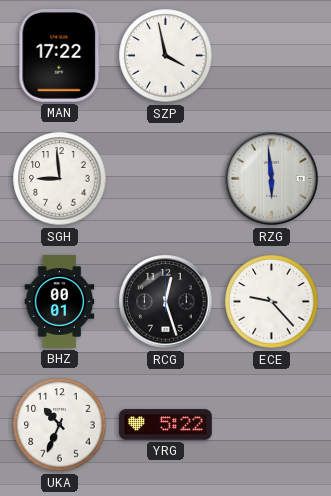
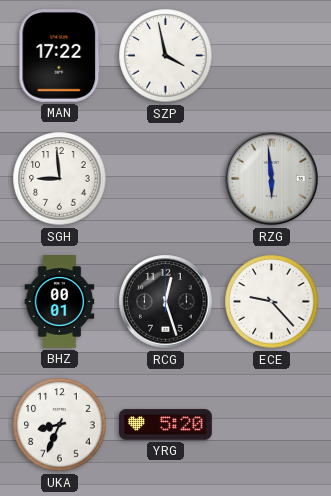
UKA: 10:34 -> 8:34 (60, 425)
YRG: 5:22 -> 5:20 (166, 425)
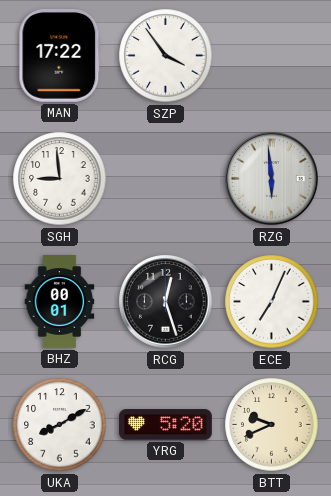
SZP: 3:58 -> 3:54 (166, 56)
ECE: 9:23 -> 7:04 (272, 302)
UKA: 8:34 -> 8:10 (60, 425)
BTT: none -> 9:41 (272, 425)
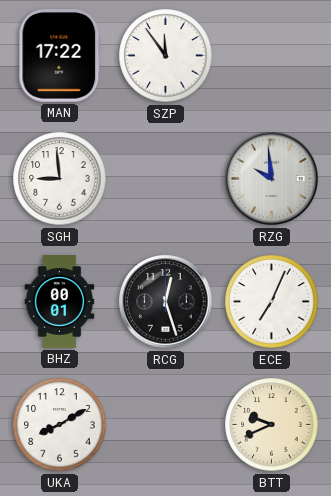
SZP: 3:54 -> 11:54 (166, 56)
RZG: 5:59 -> 9:59 (272, 179)
YRG: 5:20 -> none (166, 425)
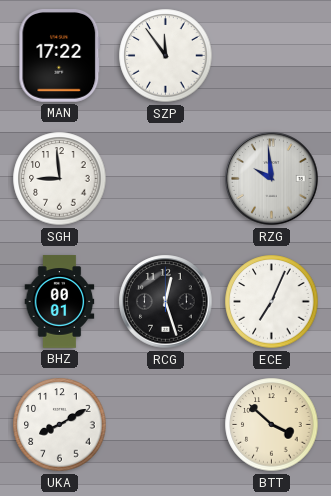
BTT: 9:41 -> 3:52 (272, 425)
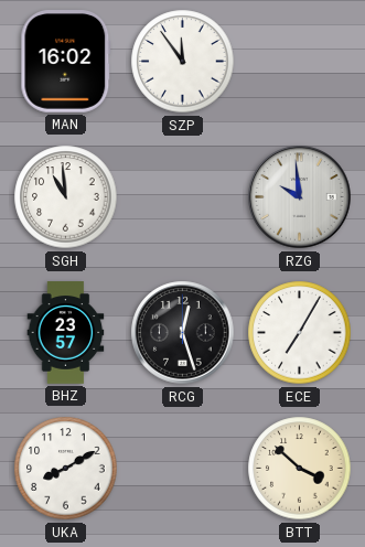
MAN: 17:22 -> 16:02 (66, 62)
SGH: 8:59 -> 10:59 (66, 197)
BHZ: 00:01 -> 23:57 (66, 333)
ECE: 7:04 -> 7:05 (300, 333)
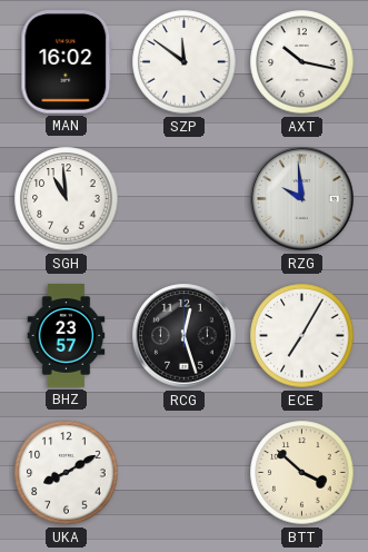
SZP: 11:54 -> 11:51 (185, 62)
AXT: none -> 10:17 (302, 62)
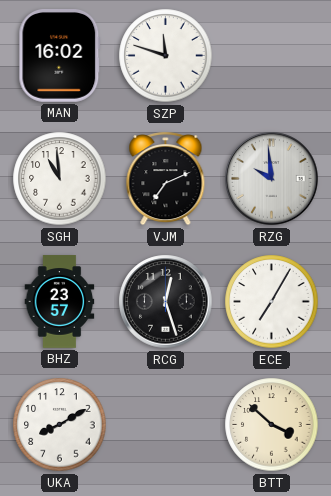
SZP: 11:51 -> 11:48 (166, 56)
AXT: 10:17 -> none (302, 62)
VJM: none -> 7:11 (166, 179)
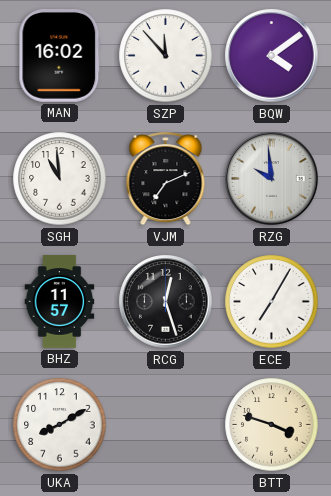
SZP: 11:48 -> 11:53 (166, 56)
BQW: none -> 4:09 (272, 56)
BHZ: 23:57 -> 11:57 (60, 302)
BTT: 3:52 -> 3:48 (272, 425)
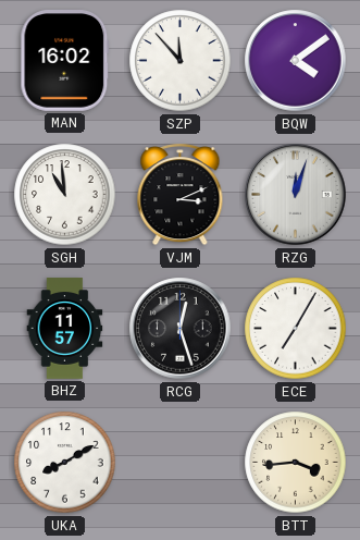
VJM: 7:11 -> 3:11 (181, 195)
RZG: 9:59 -> 12:03 (296, 195)
BTT: 3:48 -> 3:44 (296, 463)
